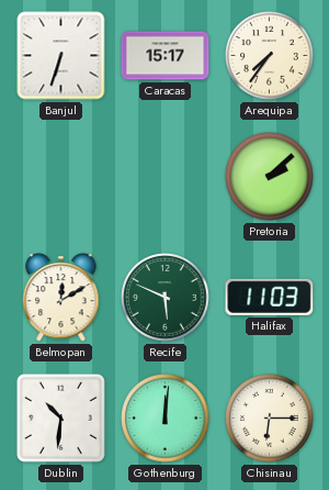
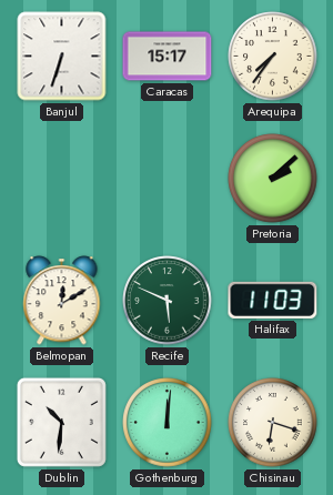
Chisinau: 6:15 -> 6:18 (273, 423)
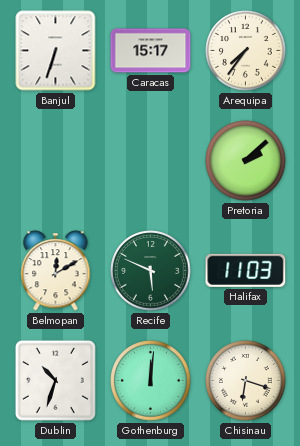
Dublin: 10:31 -> 10:33 (55, 380)
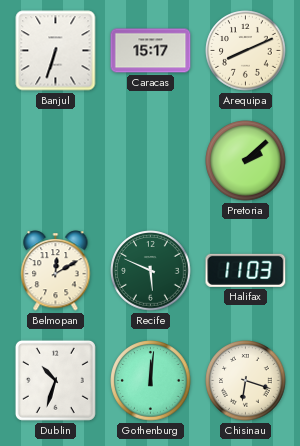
Arequipa: 7:36 -> 8:11 (246, 51)
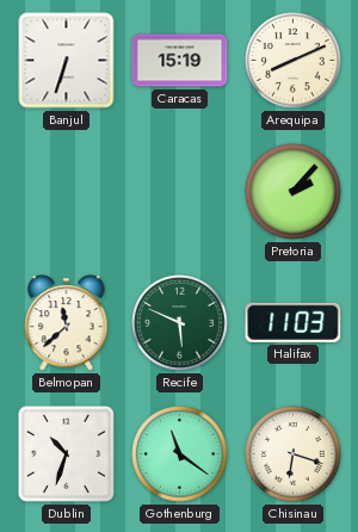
Caracas: 15:17 -> 15:19 (180, 61)
Pretoria: 2:08 -> 2:07 (294, 192)
Belmopan: 12:10 -> 11:38 (67, 323)
Gothenburg: 12:01 -> 11:21 (180, 454)
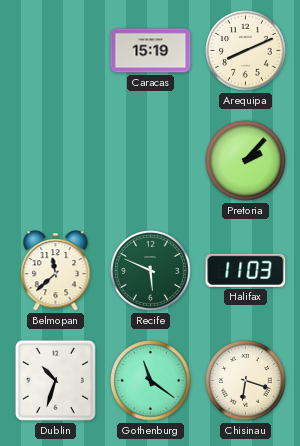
Banjul: 6:33 -> none (67, 61)
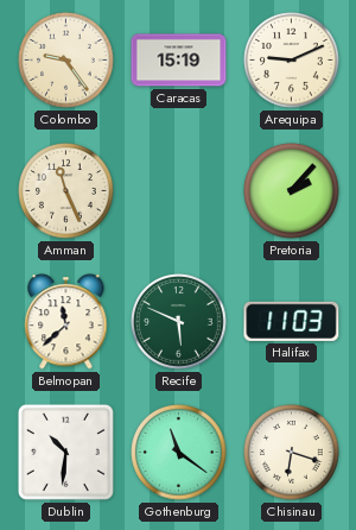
Colombo: none -> 9:24 (66, 61)
Arequipa: 8:11 -> 9:11 (292, 61)
Amman: none -> 11:26 (66, 191)
Dublin: 10:33 -> 10:31 (65, 452)
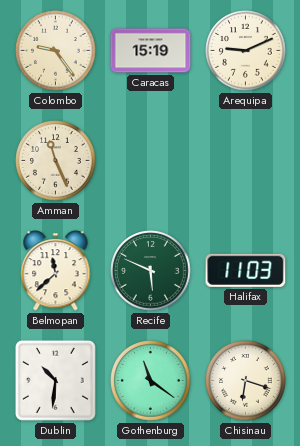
Pretoria: 2:07 -> none (292, 191)
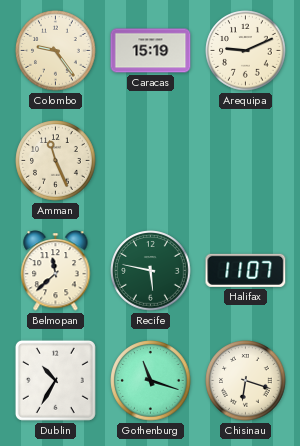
Recife: 5:49 -> 5:47 (151, 271)
Halifax: 11:03 -> 11:07 (246, 270)
Dublin: 10:31 -> 10:35 (55, 380)
Gothenburg: 11:21 -> 11:18 (151, 381)
